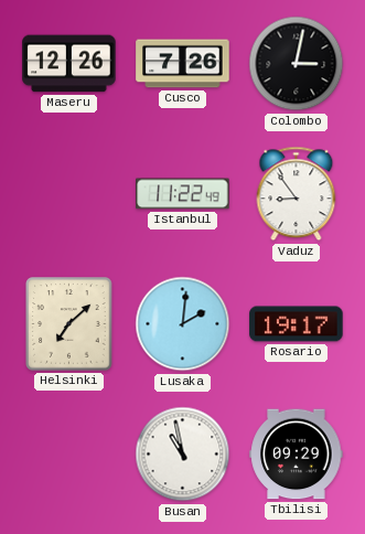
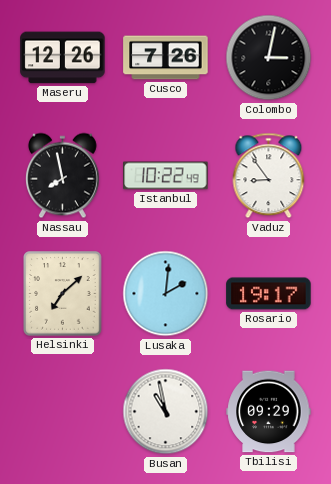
Nassau: none -> 7:58 (62, 176)
Istanbul: 11:22 -> 10:22 (166, 176)
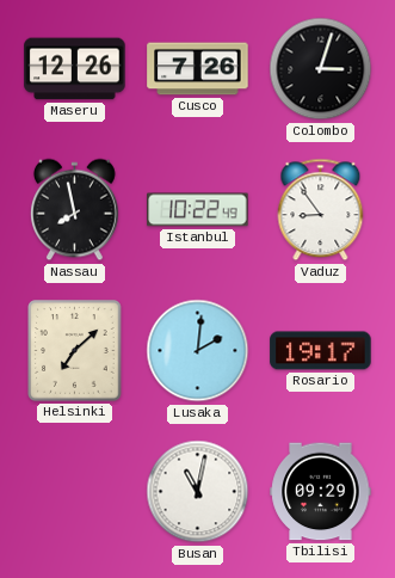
Colombo: 3:02 -> 3:03 (321, 69)
Busan: 10:58 -> 11:02 (198, 492)
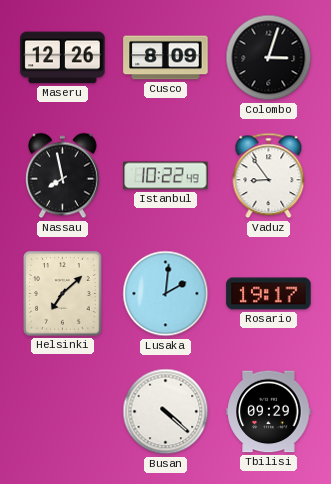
Cusco: 7:26 -> 8:09 (166, 58)
Busan: 11:02 -> 4:22 (166, 412)
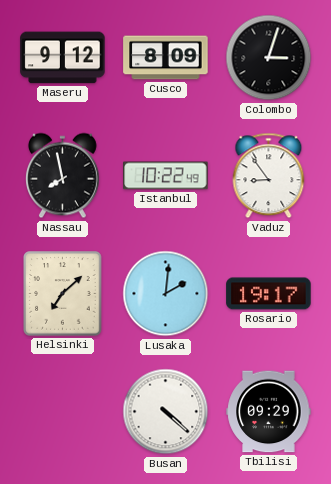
Maseru: 12:26 -> 9:12 (63, 58)
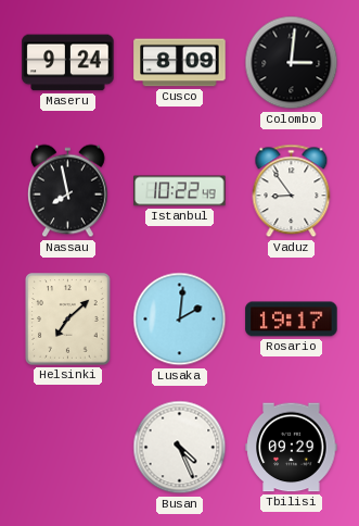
Maseru: 9:12 -> 9:24 (68, 63)
Colombo: 3:03 -> 3:01 (292, 63)
Busan: 4:22 -> 4:26 (180, 448)
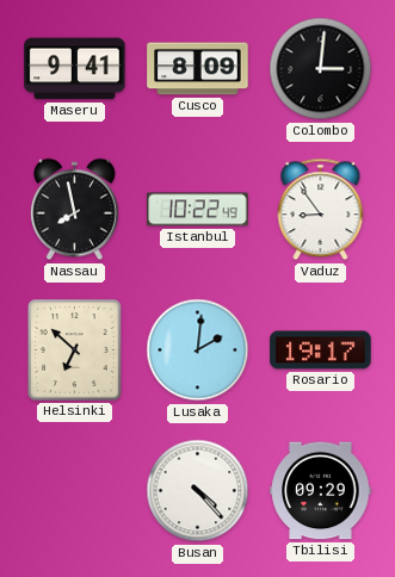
Maseru: 9:24 -> 9:41 (75, 69)
Helsinki: 7:08 -> 6:52 (75, 350)
Busan: 4:26 -> 4:23 (198, 491)
